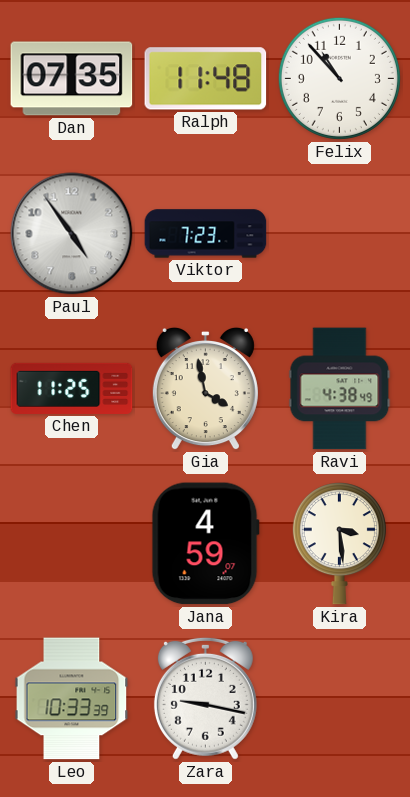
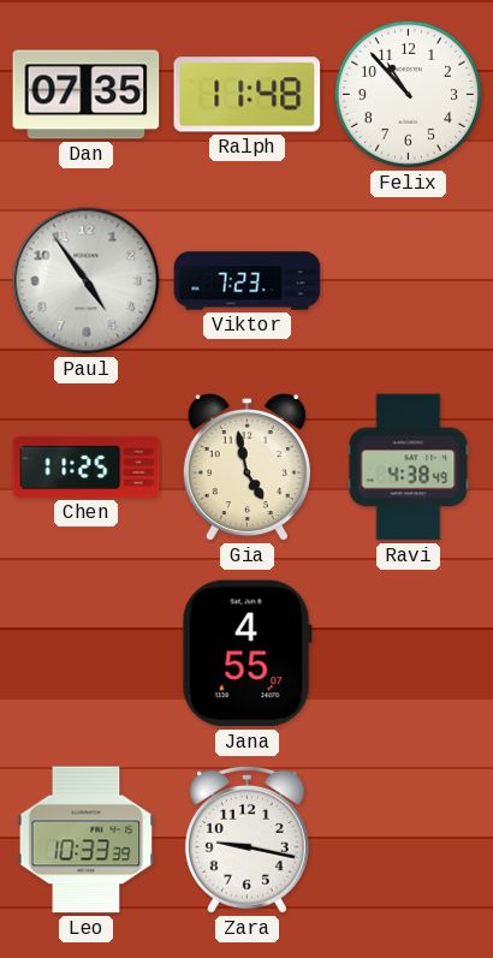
Gia: 3:58 -> 4:58 (246, 468)
Jana: 4:59 -> 4:55 (246, 654)
Kira: 3:29 -> none (339, 544)
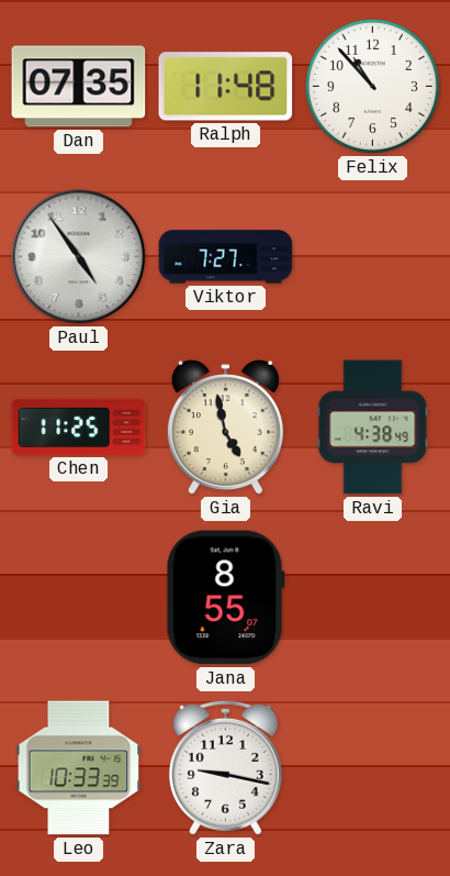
Viktor: 7:23 -> 7:27 (226, 257)
Jana: 4:55 -> 8:55 (225, 598)
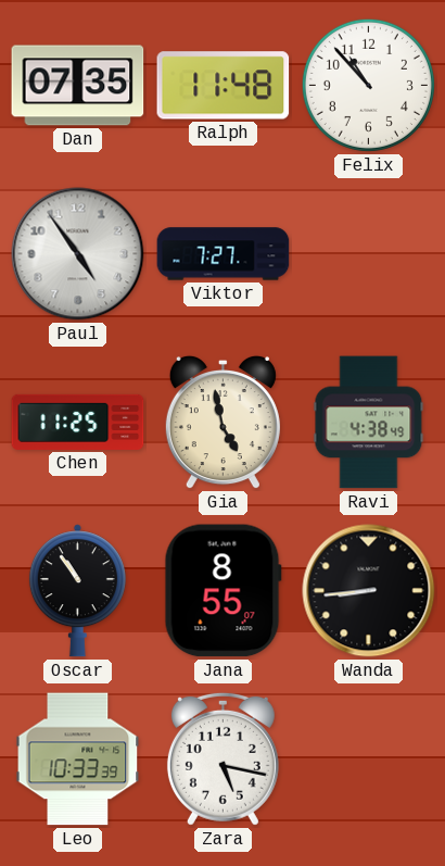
Oscar: none -> 10:54 (77, 591)
Wanda: none -> 8:44 (369, 591)
Zara: 9:17 -> 5:17 (223, 758)
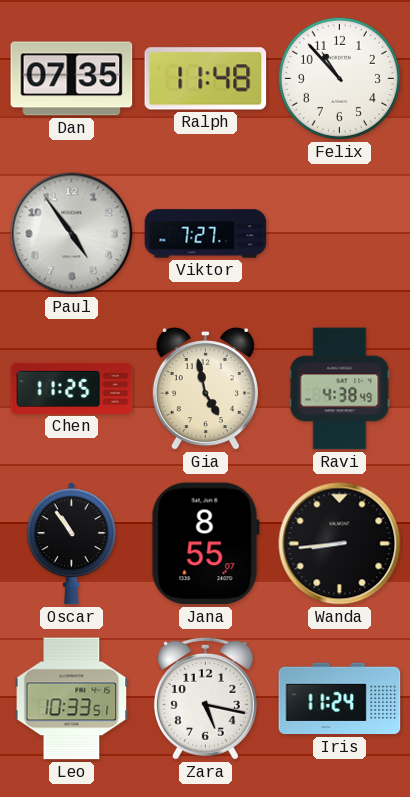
Leo: 10:33:39 -> 10:33:51 (72, 699)
Iris: none -> 11:24 (340, 699)
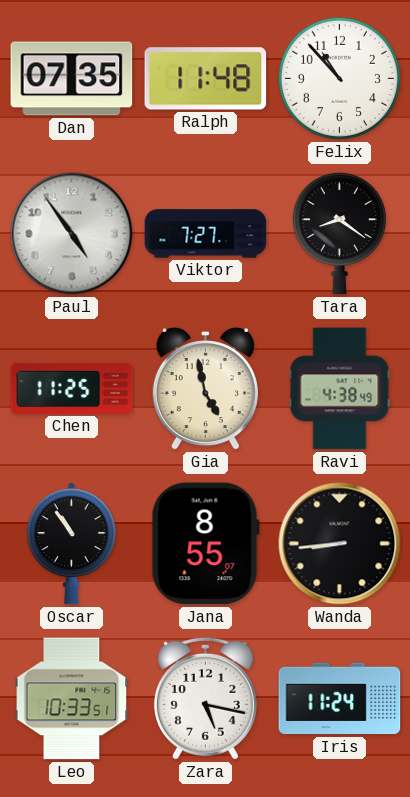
Tara: none -> 8:21 (339, 234)
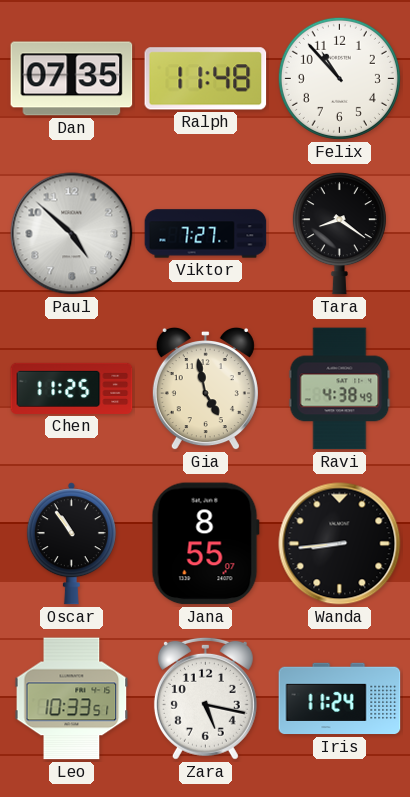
Paul: 4:54 -> 4:52 (72, 234)
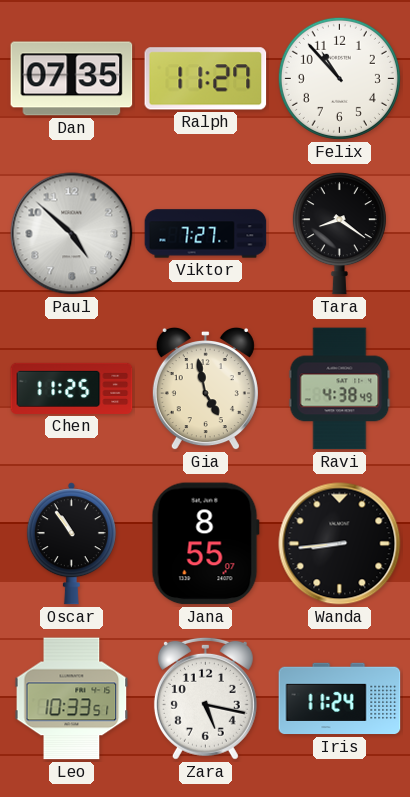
Ralph: 11:48 -> 11:27 (206, 79)
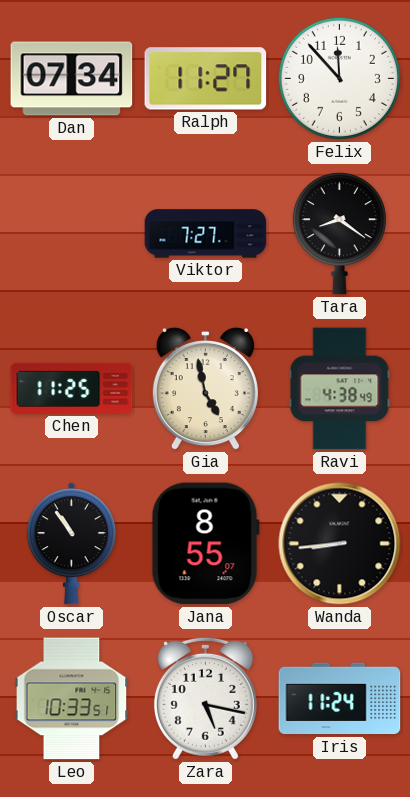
Dan: 07:35 -> 07:34 (72, 79)
Felix: 10:53 -> 11:53 (339, 78)
Paul: 4:52 -> none (72, 234)
